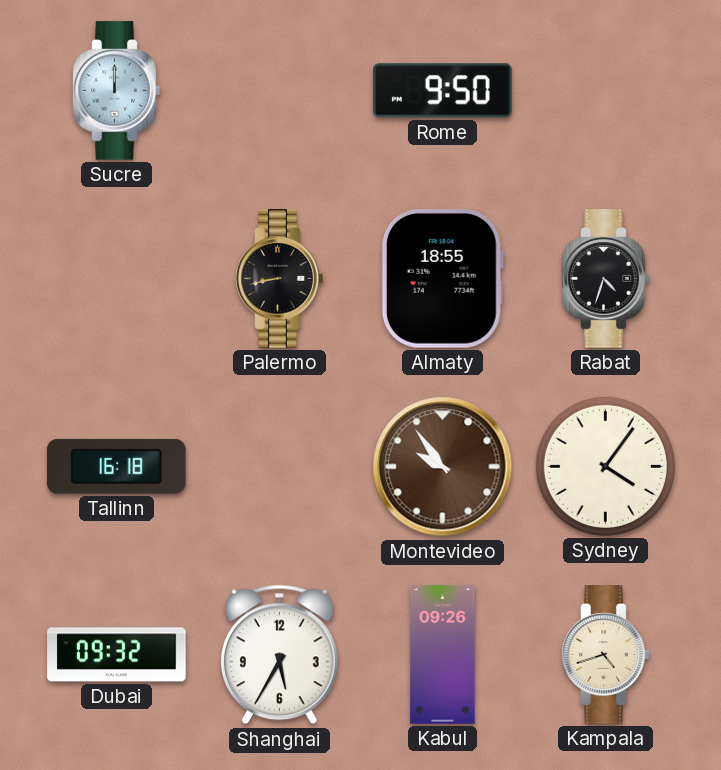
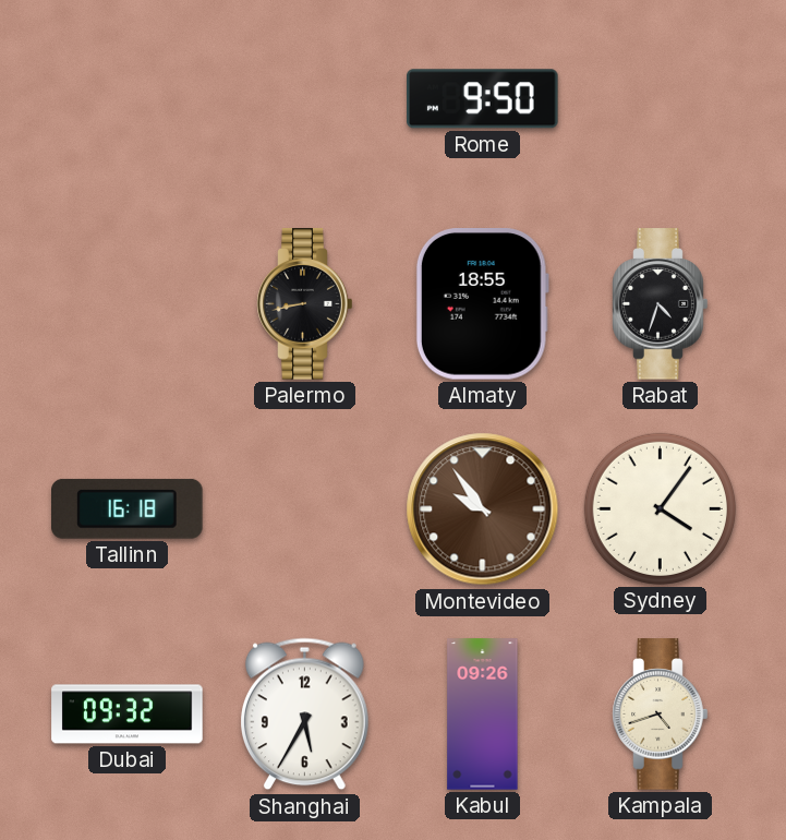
Sucre: 12:00 -> none (117, 91)
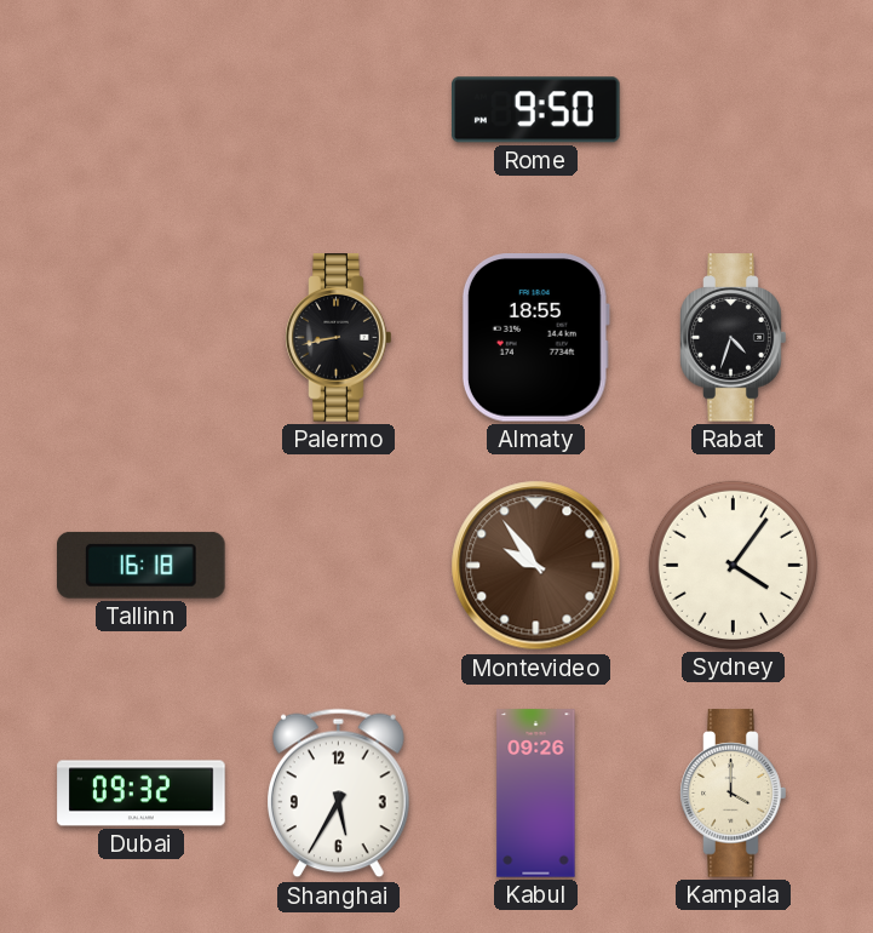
Kampala: 4:42 -> 4:00 (734, 794)
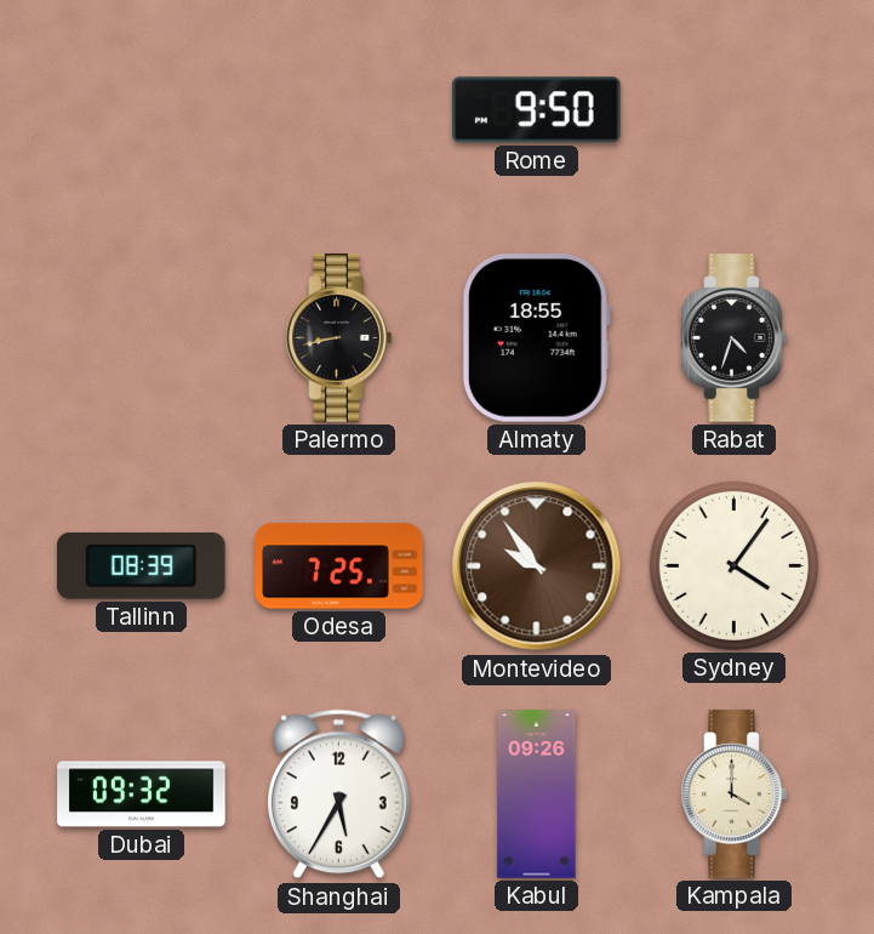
Tallinn: 16:18 -> 08:39 (142, 565)
Odesa: none -> 7:25 (339, 566)
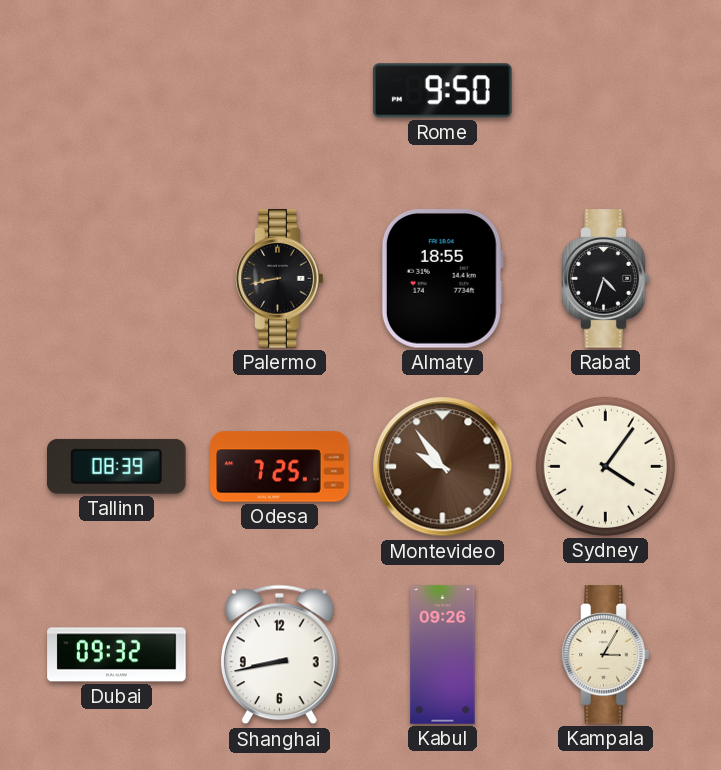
Shanghai: 5:35 -> 8:43 (280, 655)
Kampala: 4:00 -> 3:05 (606, 655)
